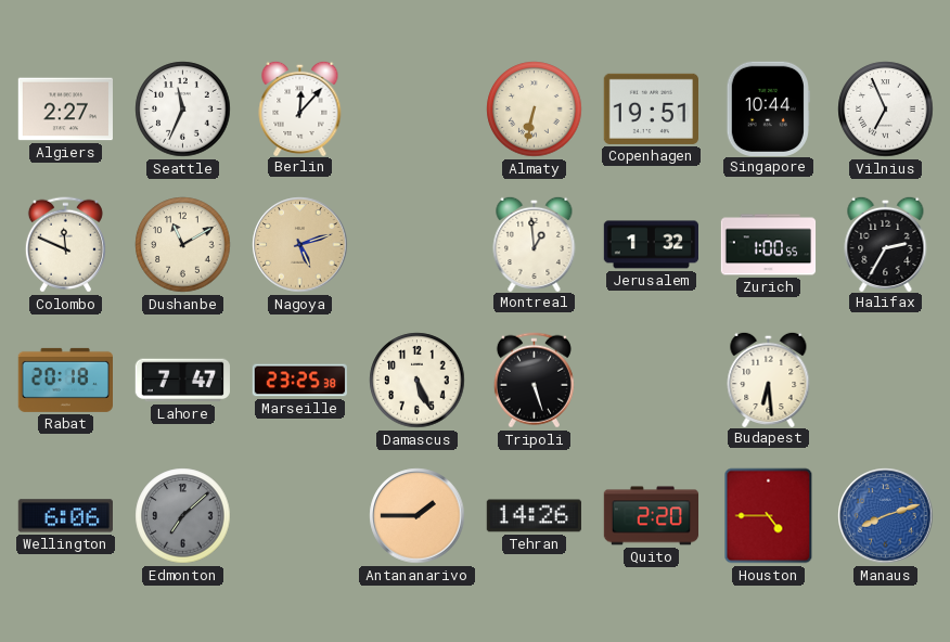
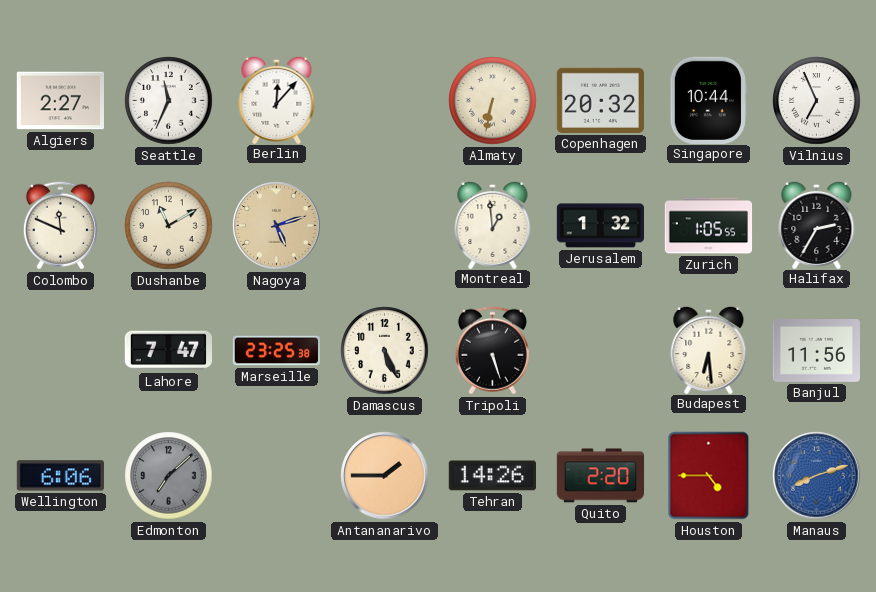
Copenhagen: 19:51 -> 20:32 (600, 100)
Zurich: 1:00 -> 1:05 (709, 226)
Rabat: 20:18 -> none (65, 380)
Banjul: none -> 11:56 (816, 351)
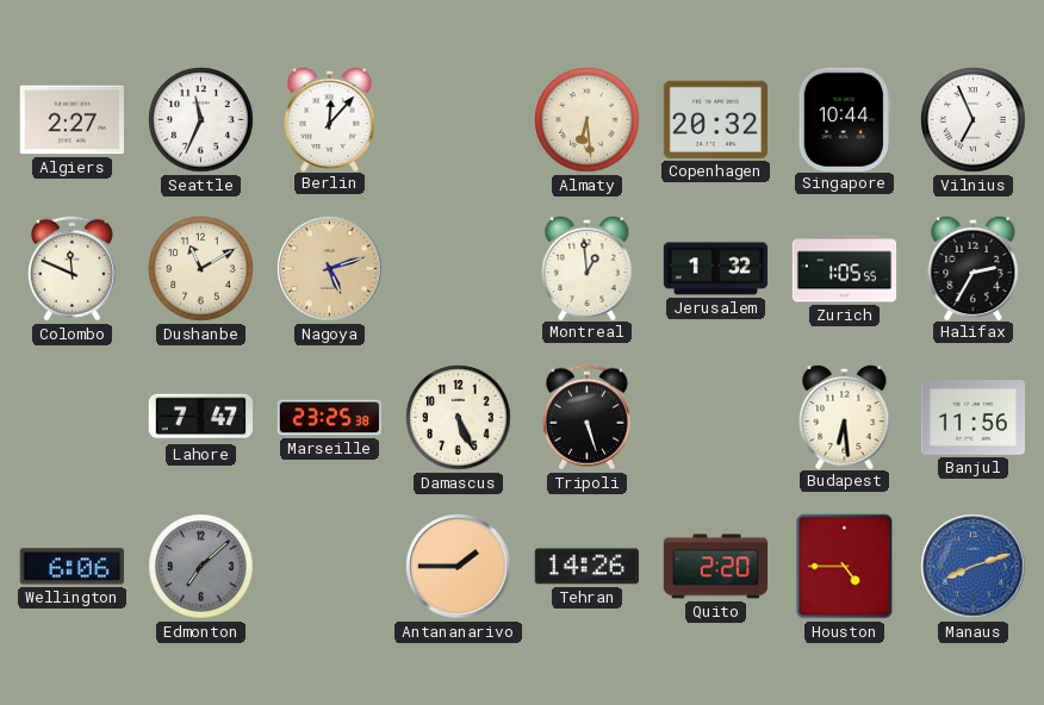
Almaty: 6:32 -> 6:29 (588, 120)
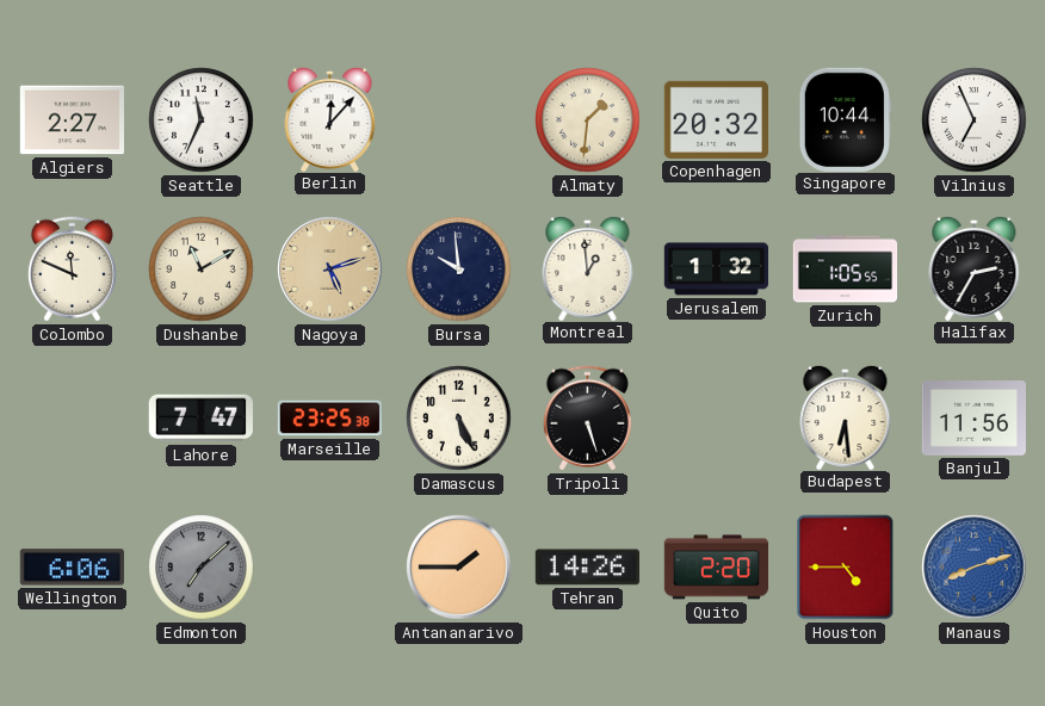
Almaty: 6:29 -> 1:31 (588, 120)
Bursa: none -> 9:59 (459, 270)
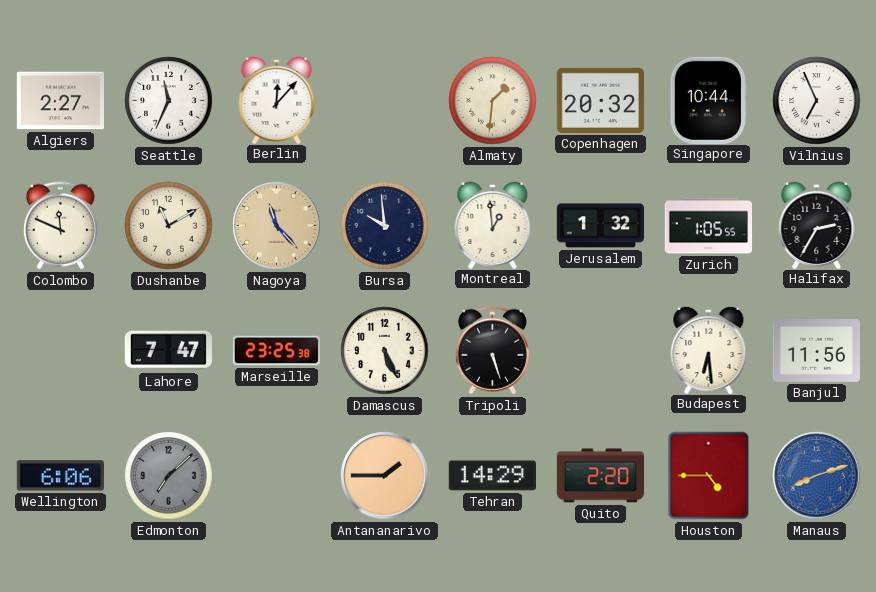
Nagoya: 5:12 -> 11:23 (277, 226)
Tehran: 14:26 -> 14:29 (492, 476)
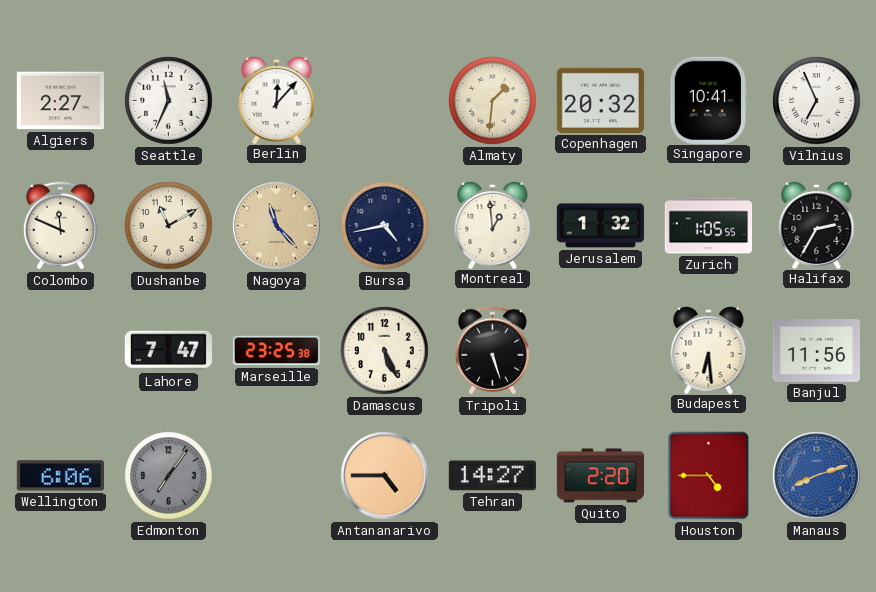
Singapore: 10:44 -> 10:41 (708, 100)
Bursa: 9:59 -> 4:43 (385, 226)
Edmonton: 7:08 -> 7:06 (169, 476)
Antananarivo: 1:45 -> 4:45 (385, 476)
Tehran: 14:29 -> 14:27 (492, 476)
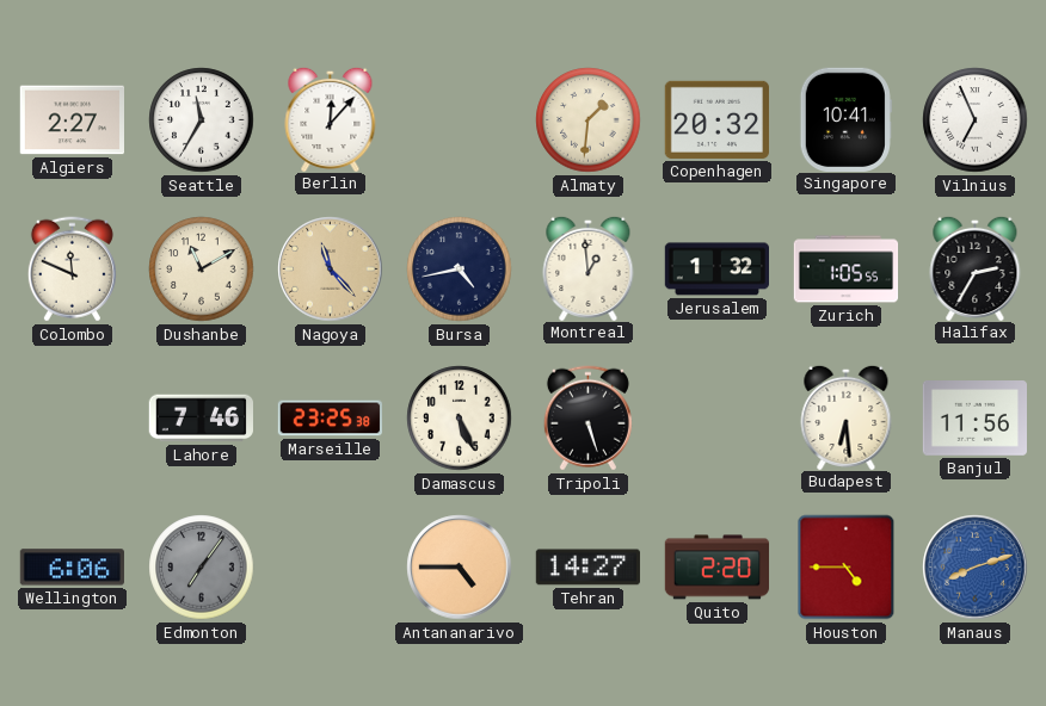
Seattle: 11:34 -> 11:35 (202, 120)
Lahore: 7:47 -> 7:46 (201, 419)
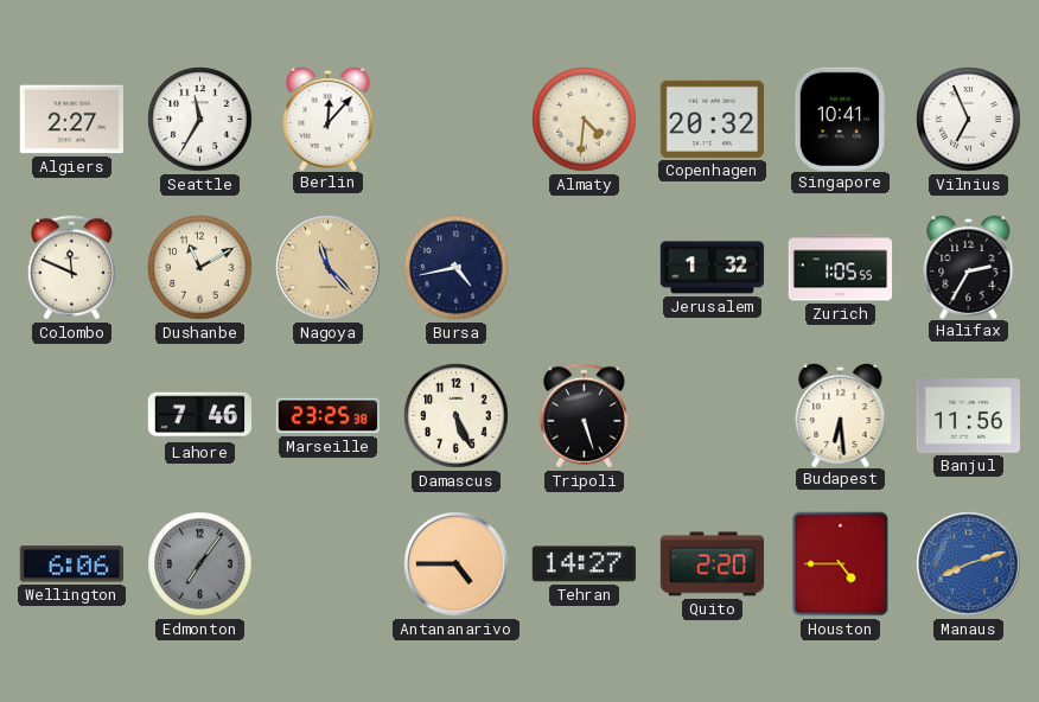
Almaty: 1:31 -> 4:31 (585, 120)
Montreal: 12:59 -> none (589, 267)
